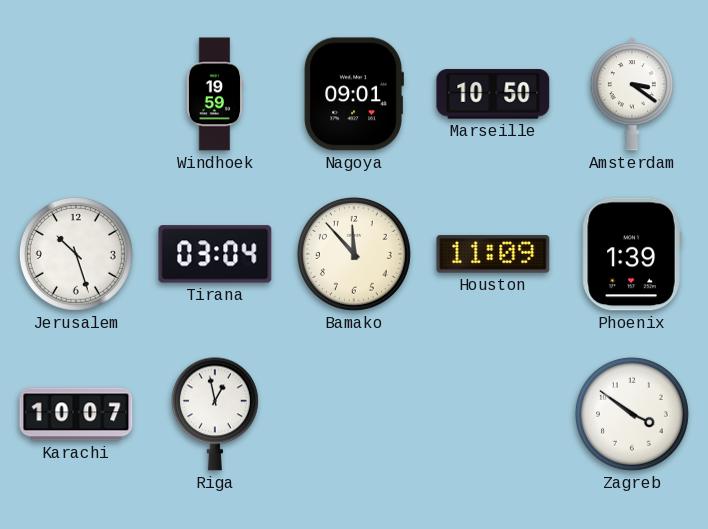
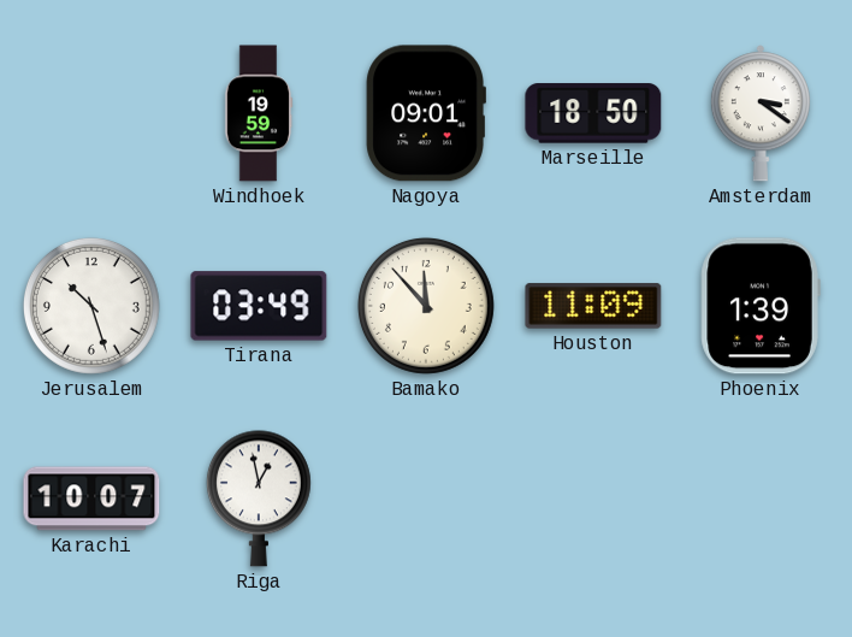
Marseille: 10:50 -> 18:50 (593, 113)
Tirana: 03:04 -> 03:49 (259, 306)
Zagreb: 3:51 -> none (632, 414)
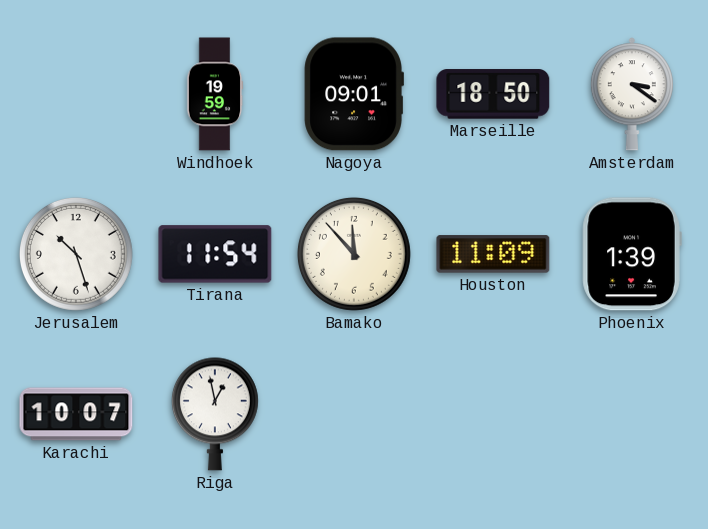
Tirana: 03:49 -> 11:54 (215, 254)
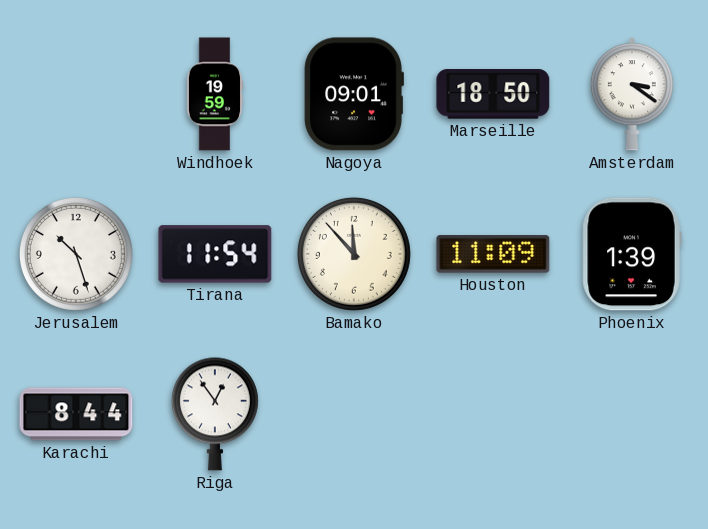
Karachi: 10:07 -> 8:44 (76, 414)
Riga: 12:58 -> 12:54 (215, 414)
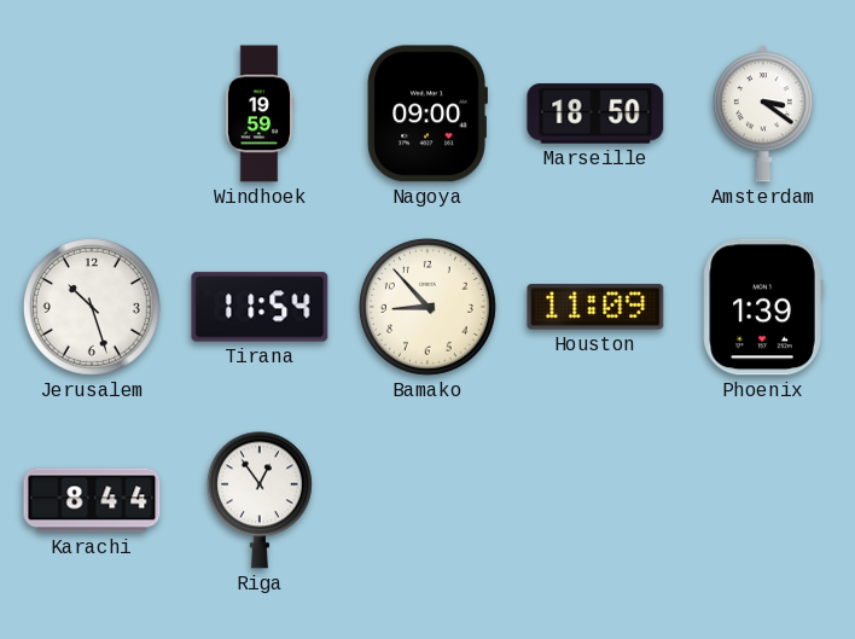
Nagoya: 09:01 -> 09:00 (427, 114)
Bamako: 11:53 -> 8:53 (427, 307)
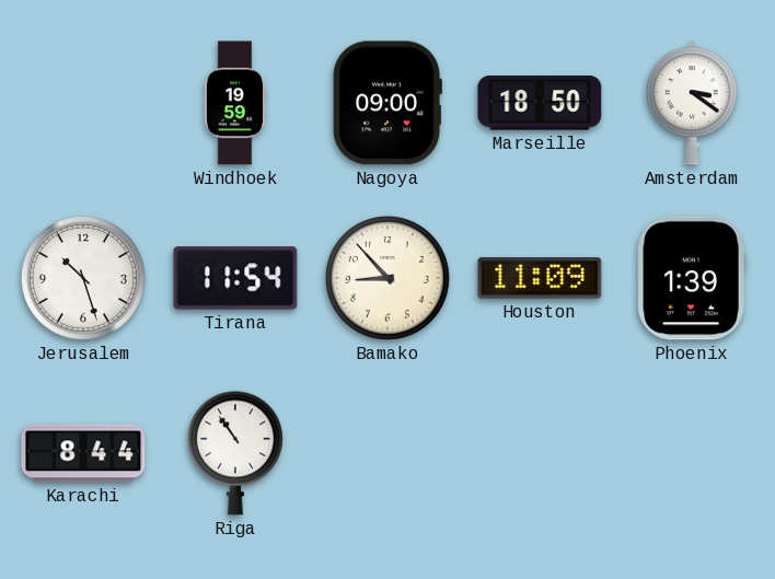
Riga: 12:54 -> 10:54 (235, 453)
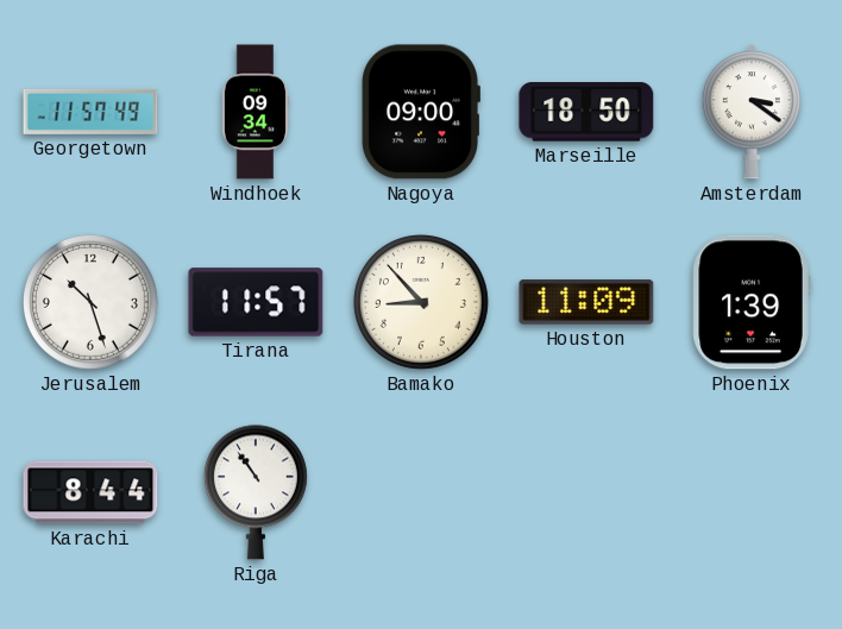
Georgetown: none -> 11:57 (90, 112)
Windhoek: 19:59 -> 09:34 (256, 112)
Tirana: 11:54 -> 11:57 (256, 302)
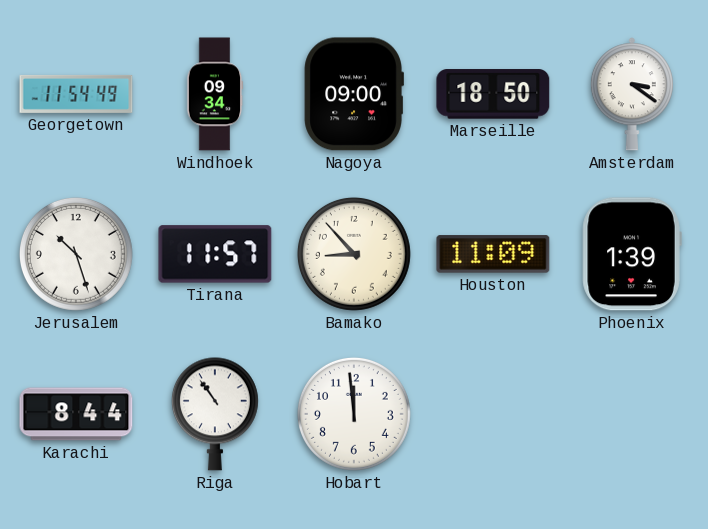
Georgetown: 11:57 -> 11:54 (76, 94)
Hobart: none -> 11:59 (354, 414)
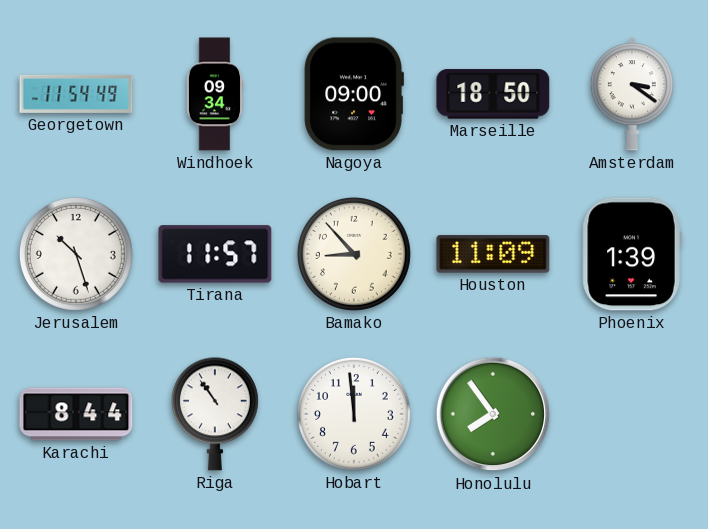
Honolulu: none -> 7:54 (493, 414)
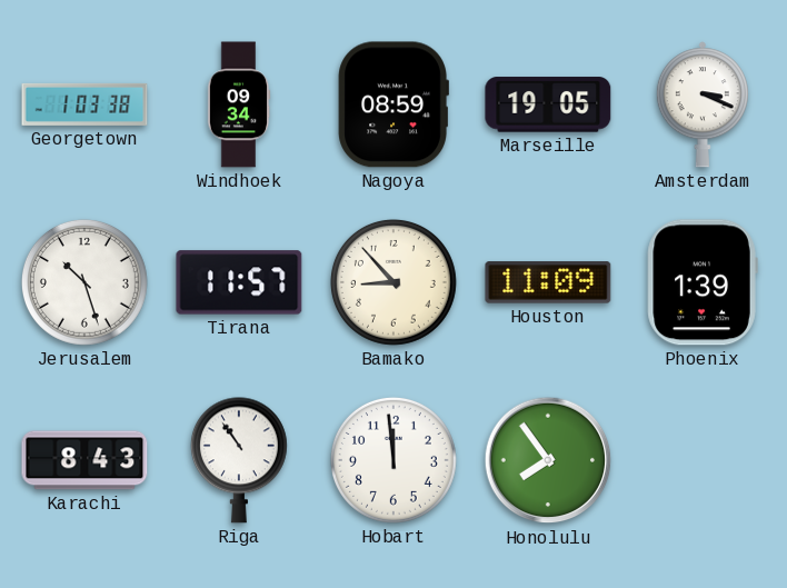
Georgetown: 11:54 -> 1:03 (84, 104)
Nagoya: 09:00 -> 08:59 (393, 104)
Marseille: 18:50 -> 19:05 (548, 104)
Amsterdam: 3:21 -> 3:19 (703, 104)
Karachi: 8:44 -> 8:43 (84, 460)
